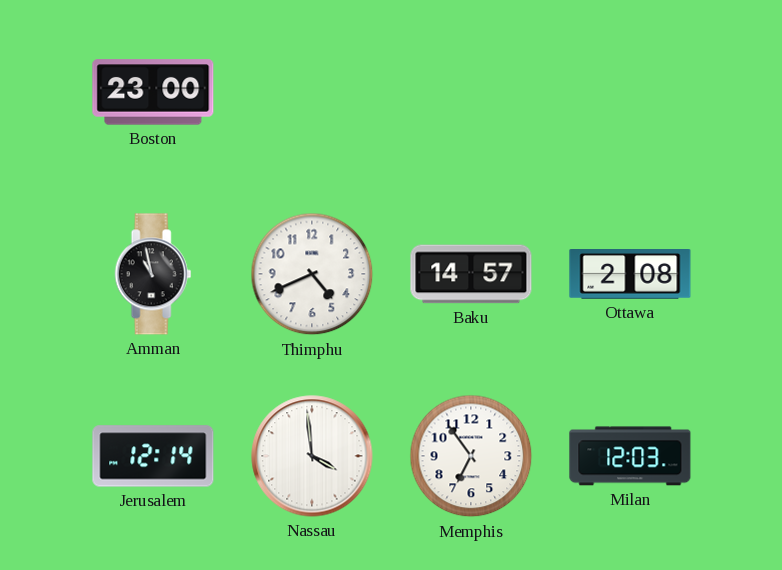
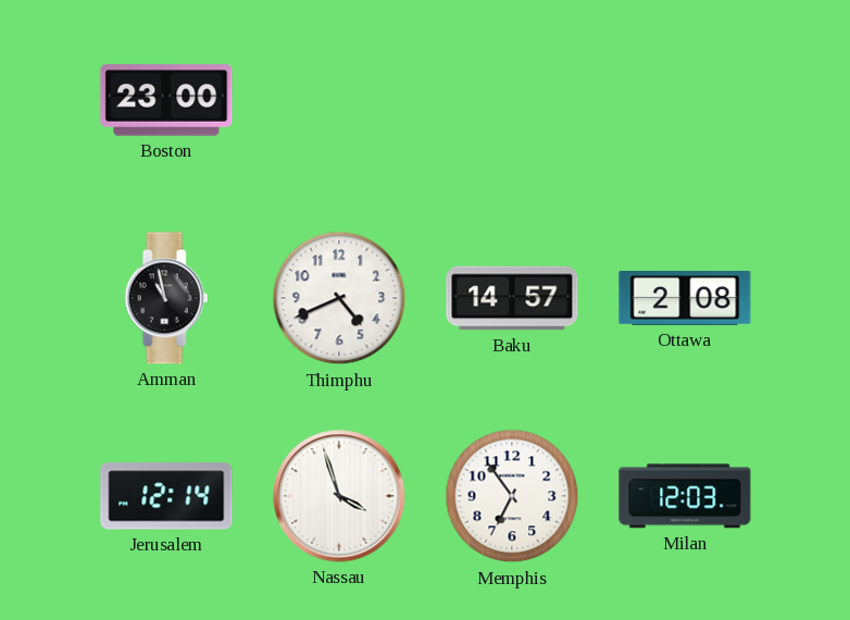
Nassau: 3:59 -> 3:57 (339, 496)
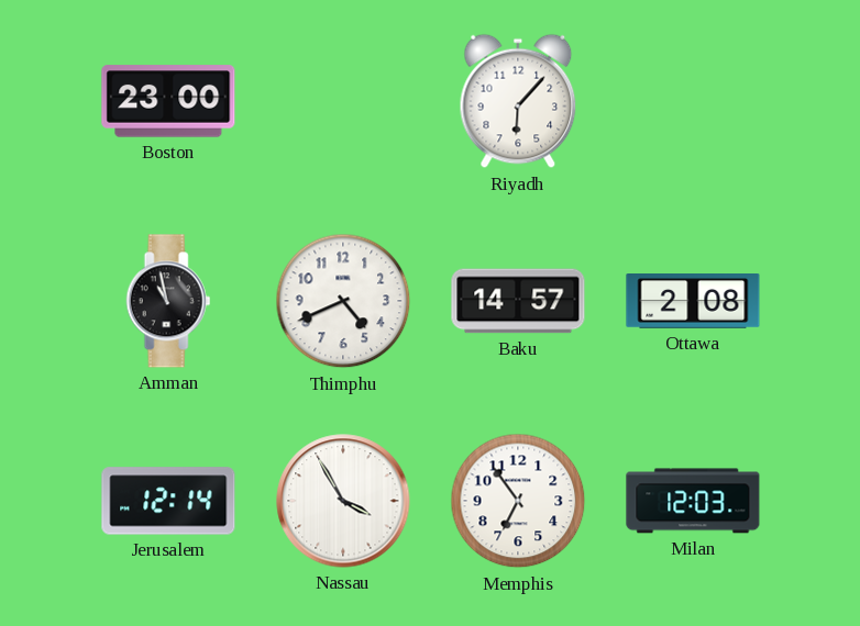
Riyadh: none -> 6:07 (518, 101)
Nassau: 3:57 -> 3:55 (343, 501)
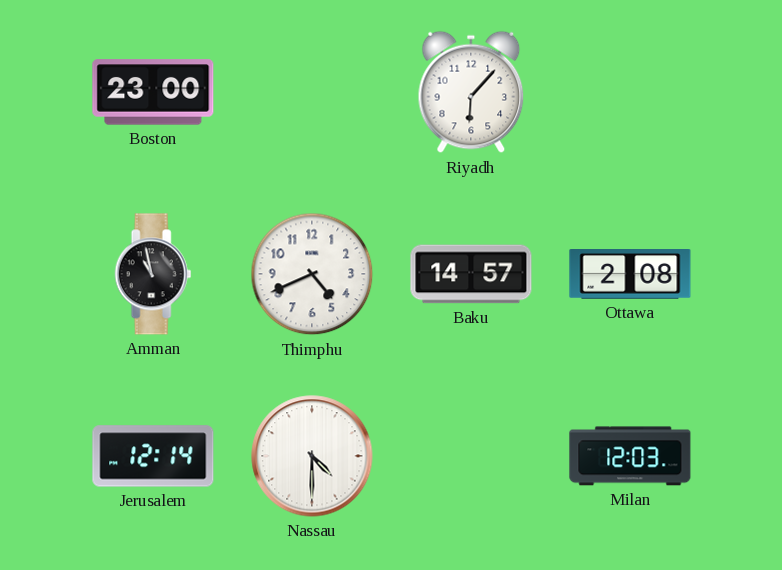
Nassau: 3:55 -> 4:30 (312, 456)
Memphis: 6:54 -> none (518, 501)
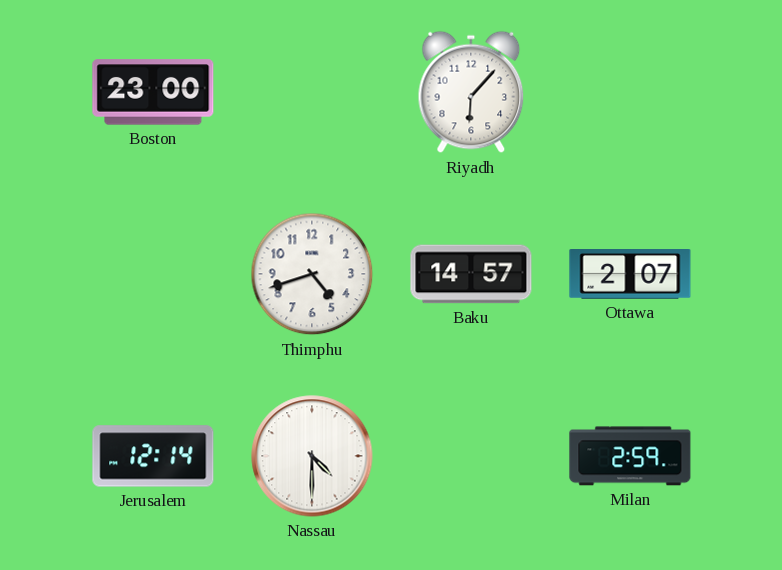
Amman: 10:58 -> none (153, 274)
Thimphu: 4:41 -> 4:42 (312, 274)
Ottawa: 2:08 -> 2:07 (630, 275)
Milan: 12:03 -> 2:59 (630, 456)
